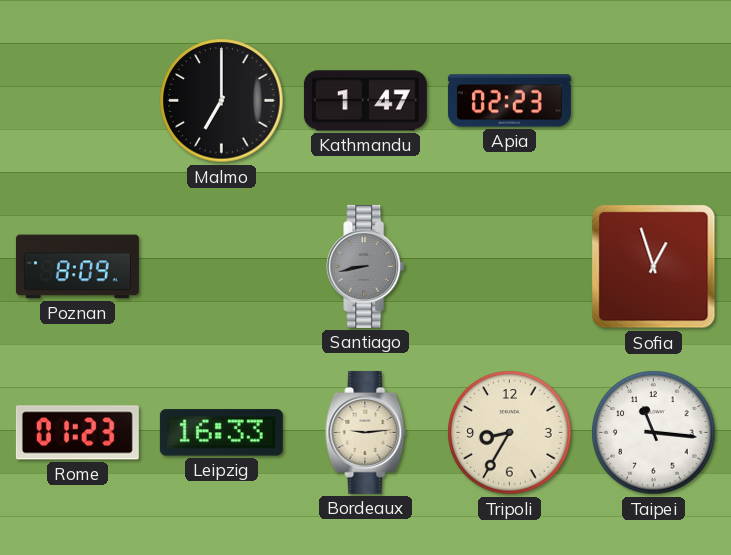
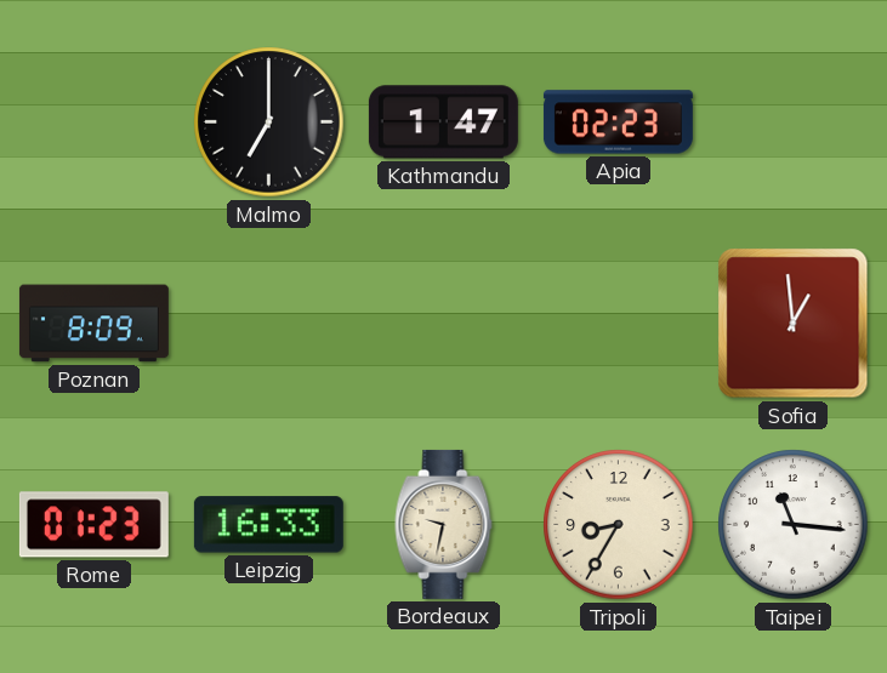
Santiago: 8:43 -> none (366, 266)
Sofia: 12:57 -> 12:59 (794, 324)
Bordeaux: 9:14 -> 9:32 (444, 524)
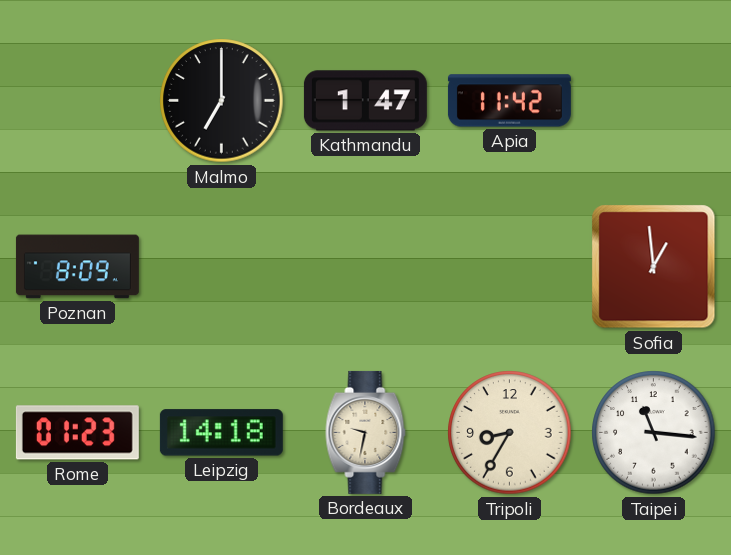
Apia: 02:23 -> 11:42 (509, 101)
Leipzig: 16:33 -> 14:18 (221, 433)
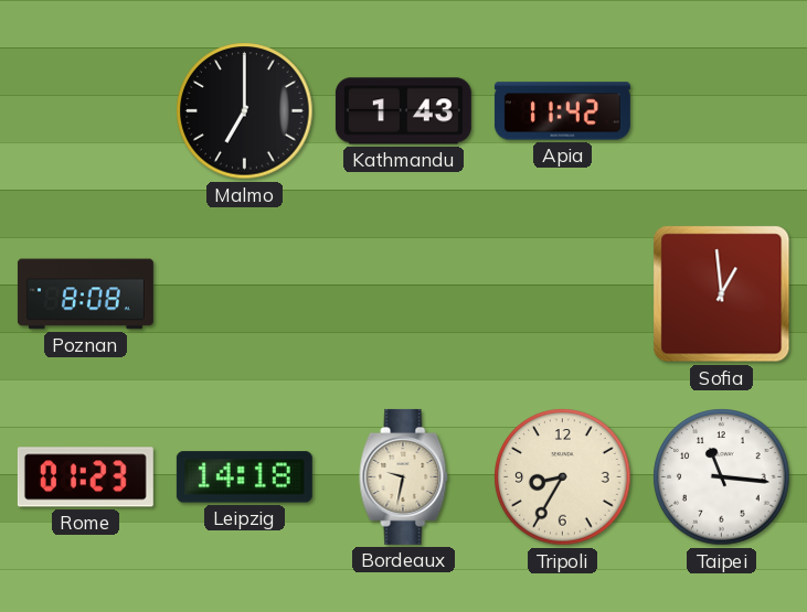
Kathmandu: 1:47 -> 1:43 (403, 111)
Poznan: 8:09 -> 8:08 (85, 294)
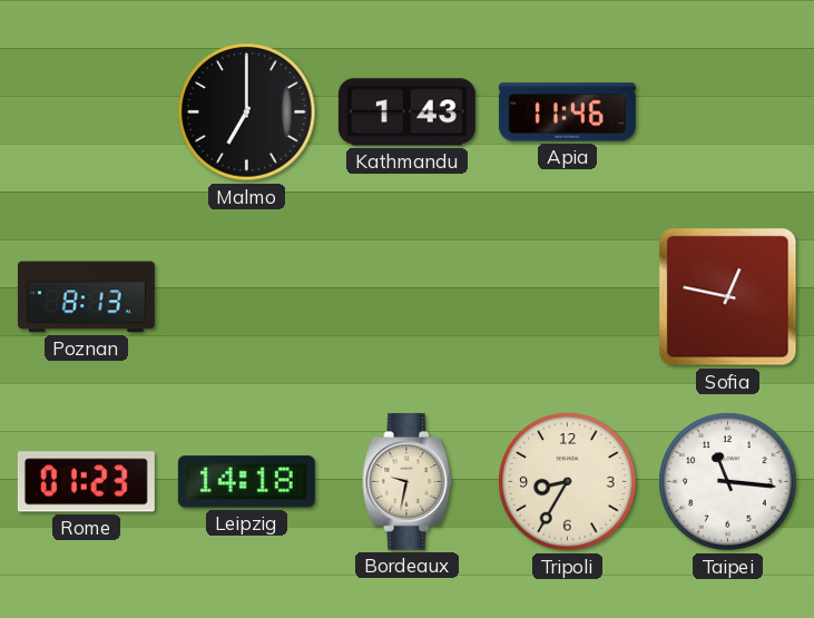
Apia: 11:42 -> 11:46 (567, 112)
Poznan: 8:08 -> 8:13 (86, 297)
Sofia: 12:59 -> 12:47 (728, 297)
